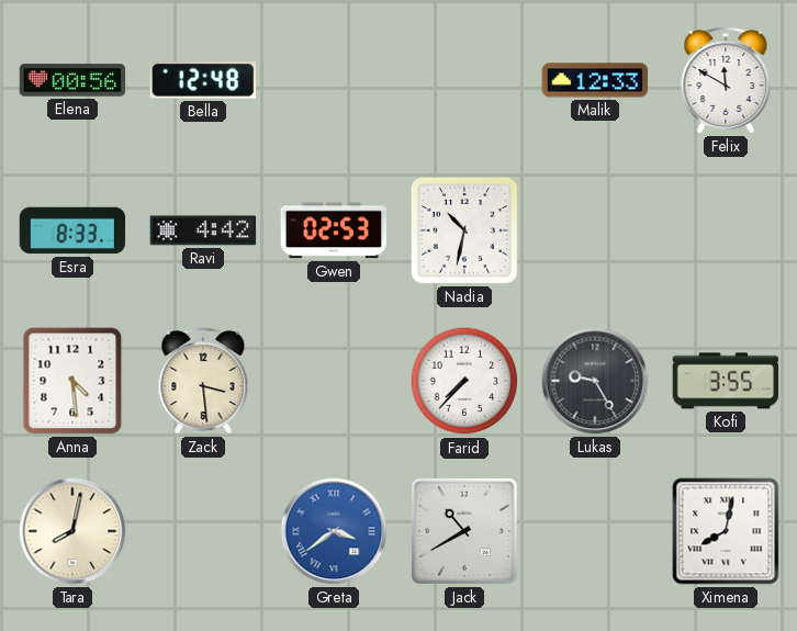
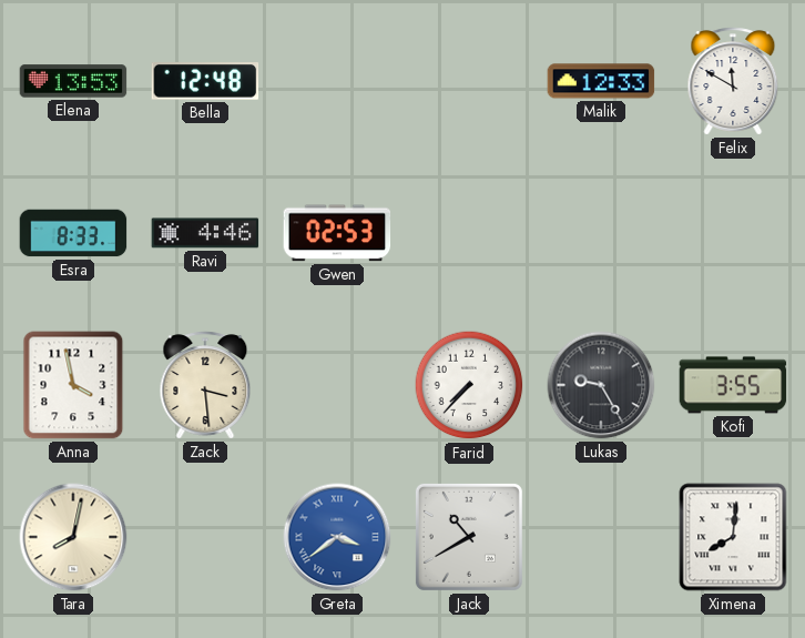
Elena: 00:56 -> 13:53 (73, 81)
Ravi: 4:42 -> 4:46 (205, 233)
Nadia: 10:32 -> none (464, 230)
Anna: 4:29 -> 3:58 (73, 385)
Ximena: 8:02 -> 8:01 (733, 537)
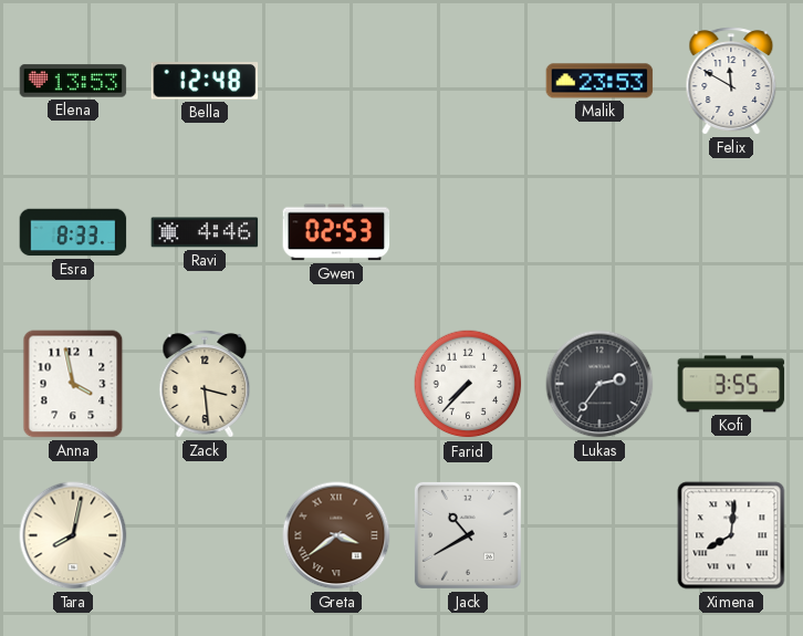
Malik: 12:33 -> 23:53 (599, 81)
Lukas: 9:25 -> 2:36 (599, 384)
Greta dial: blue -> brown (336, 535)
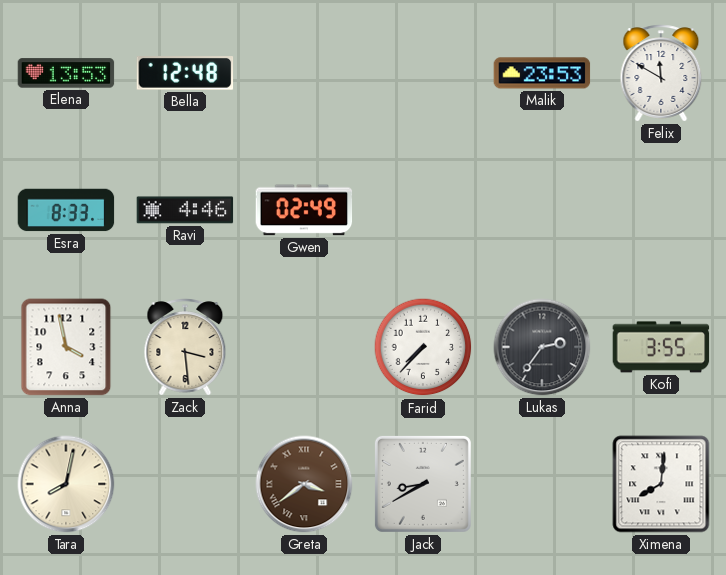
Gwen: 02:53 -> 02:49 (304, 210)
Jack: 10:40 -> 8:40 (423, 484)
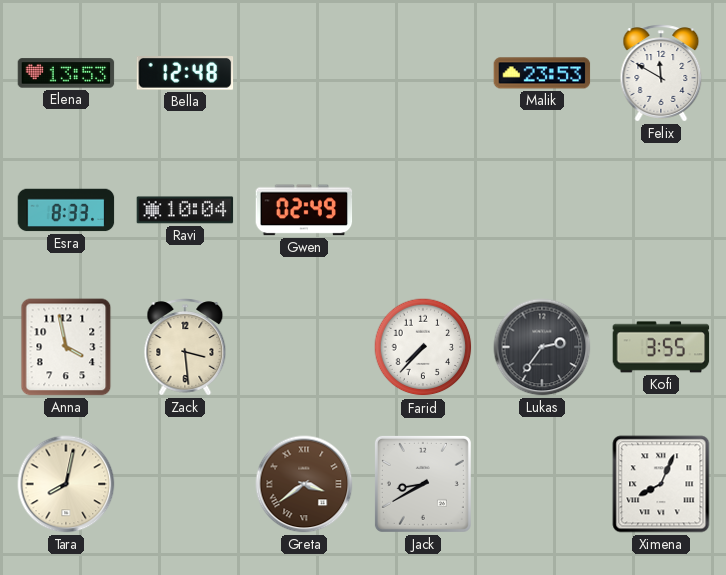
Ravi: 4:46 -> 10:04 (185, 210)
Ximena: 8:01 -> 8:04 (661, 484)
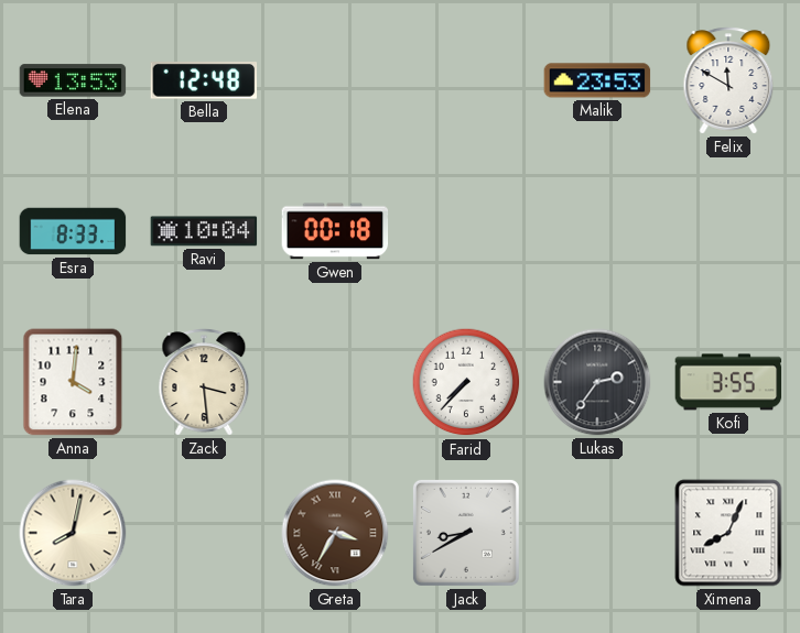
Gwen: 02:49 -> 00:18 (335, 231)
Anna: 3:58 -> 4:01 (73, 382)
Greta: 3:39 -> 3:35 (335, 533)
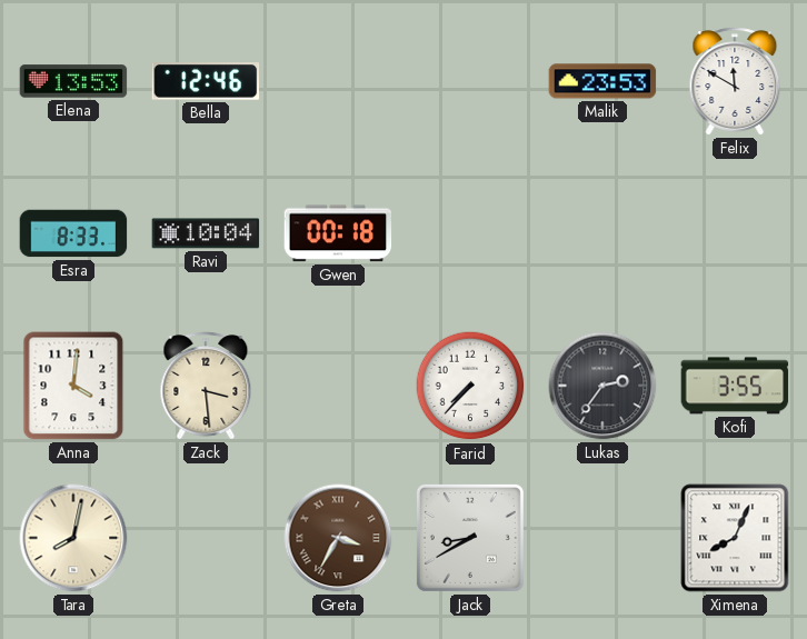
Bella: 12:48 -> 12:46 (206, 82)
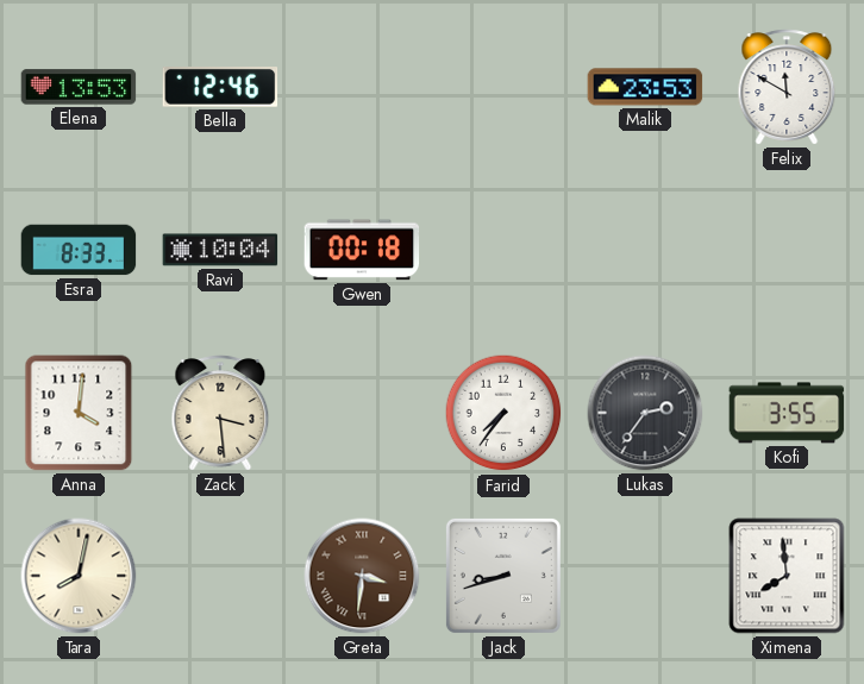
Farid: 7:37 -> 7:36 (503, 413)
Greta: 3:35 -> 3:31 (362, 576)
Jack: 8:40 -> 8:42 (503, 576)
Ximena: 8:04 -> 7:59 (787, 576)
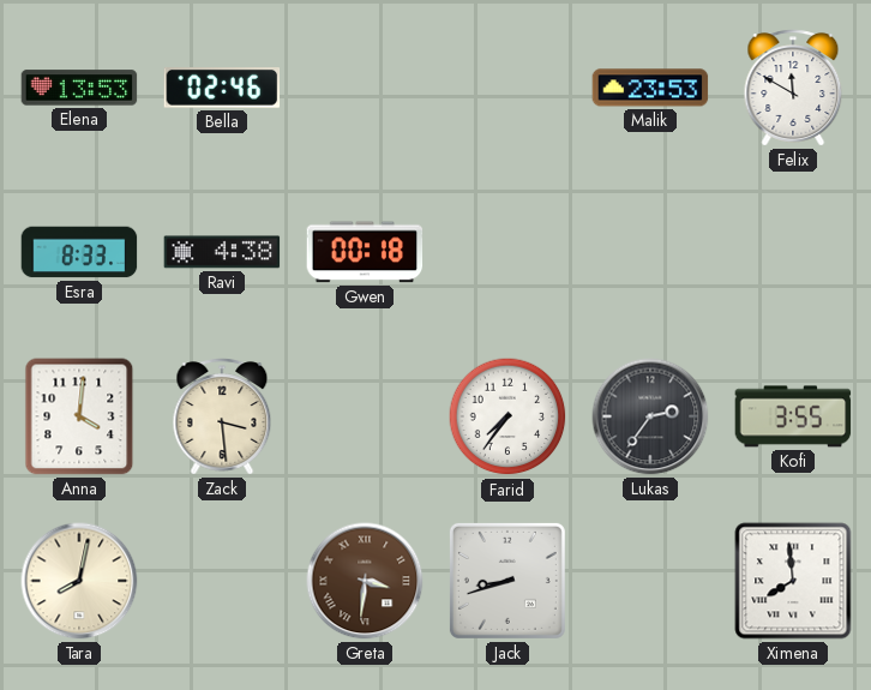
Bella: 12:46 -> 02:46 (222, 89)
Ravi: 10:04 -> 4:38 (222, 252)
